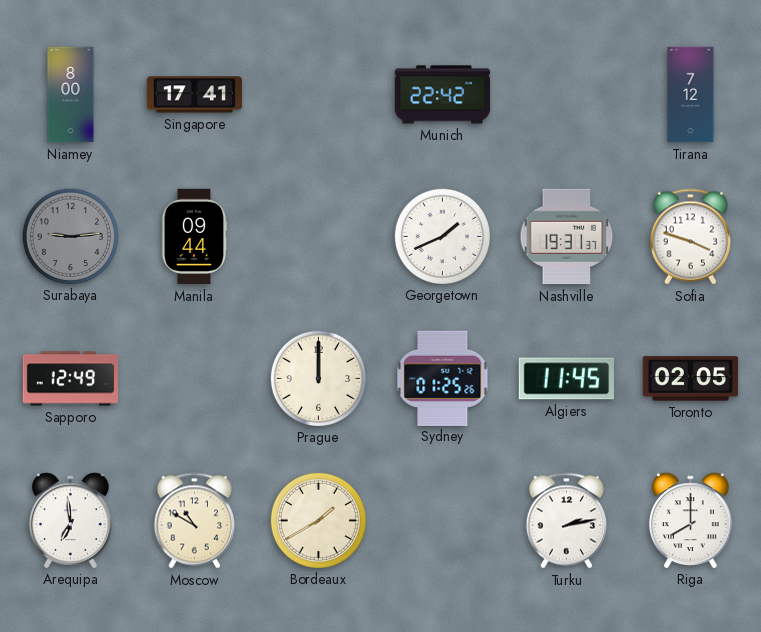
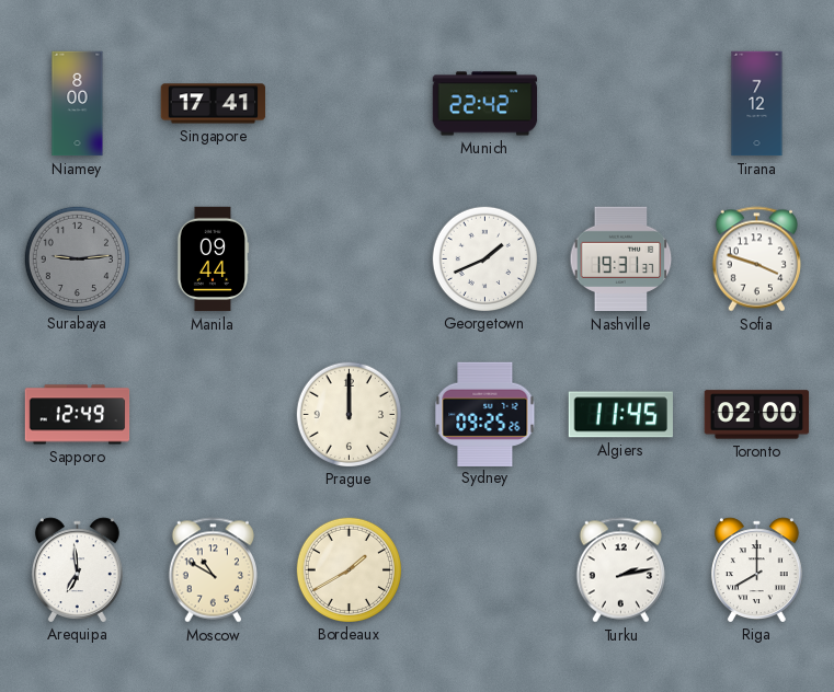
Sydney: 01:25 -> 09:25 (485, 414)
Toronto: 02:05 -> 02:00 (757, 415)
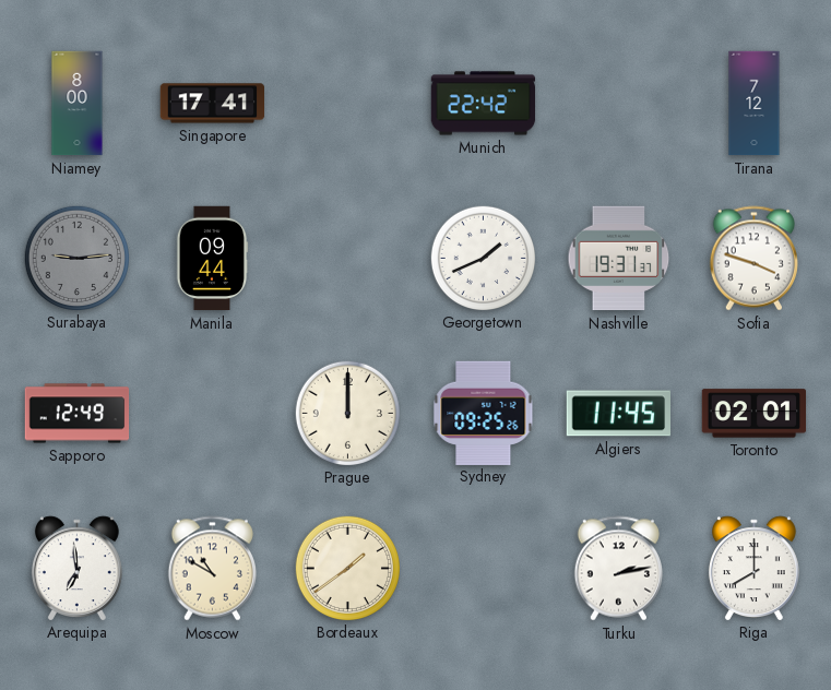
Toronto: 02:00 -> 02:01 (755, 414)
Bordeaux: 1:40 -> 1:39 (347, 568)
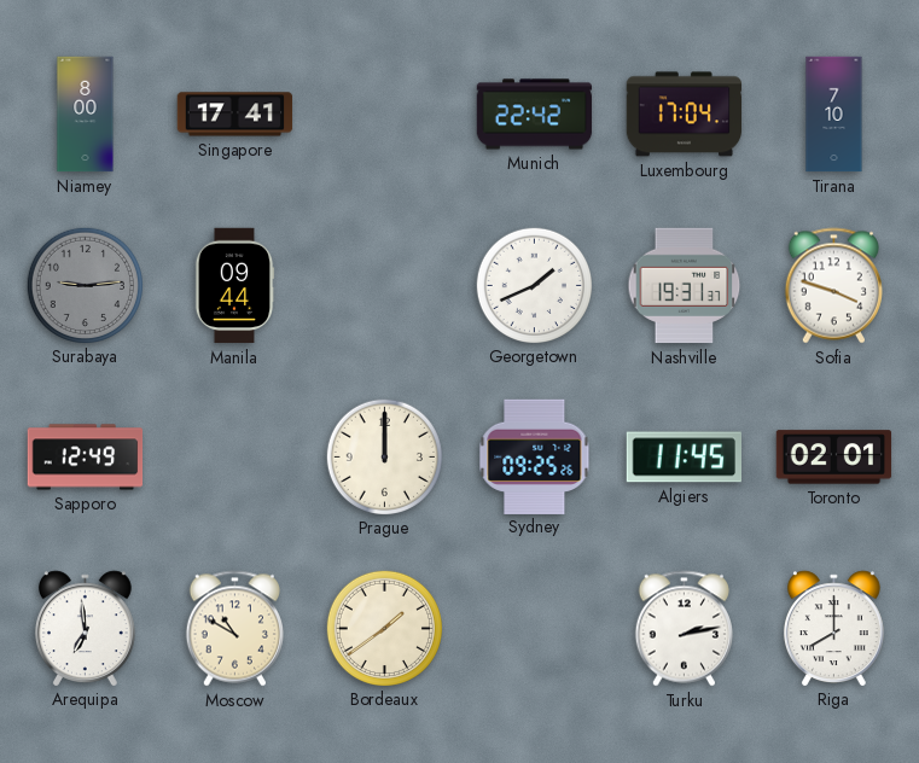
Luxembourg: none -> 17:04 (685, 115)
Tirana: 7:12 -> 7:10 (834, 115)
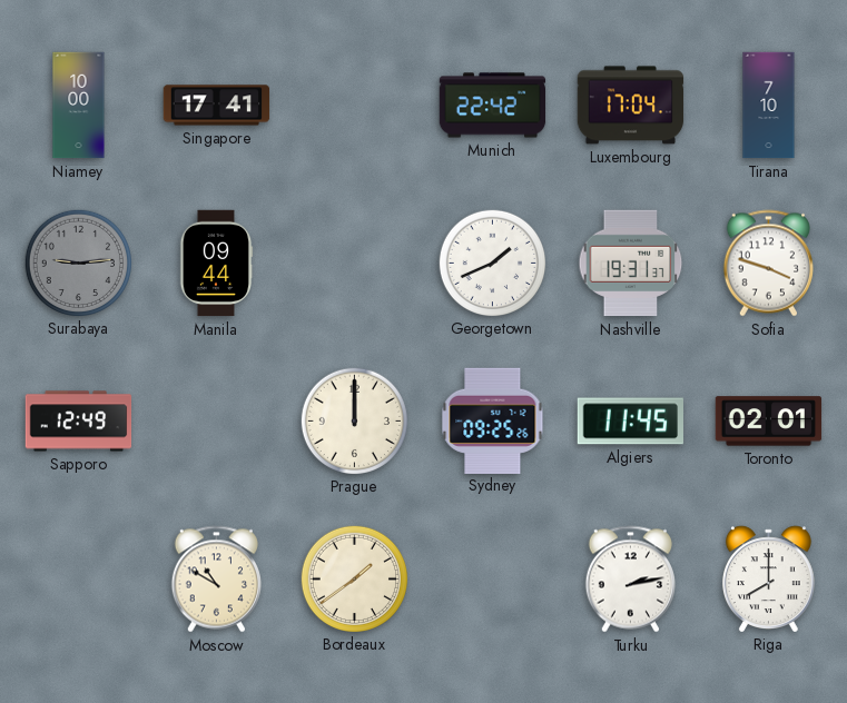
Niamey: 8:00 -> 10:00 (79, 106)
Arequipa: 6:59 -> none (85, 628)
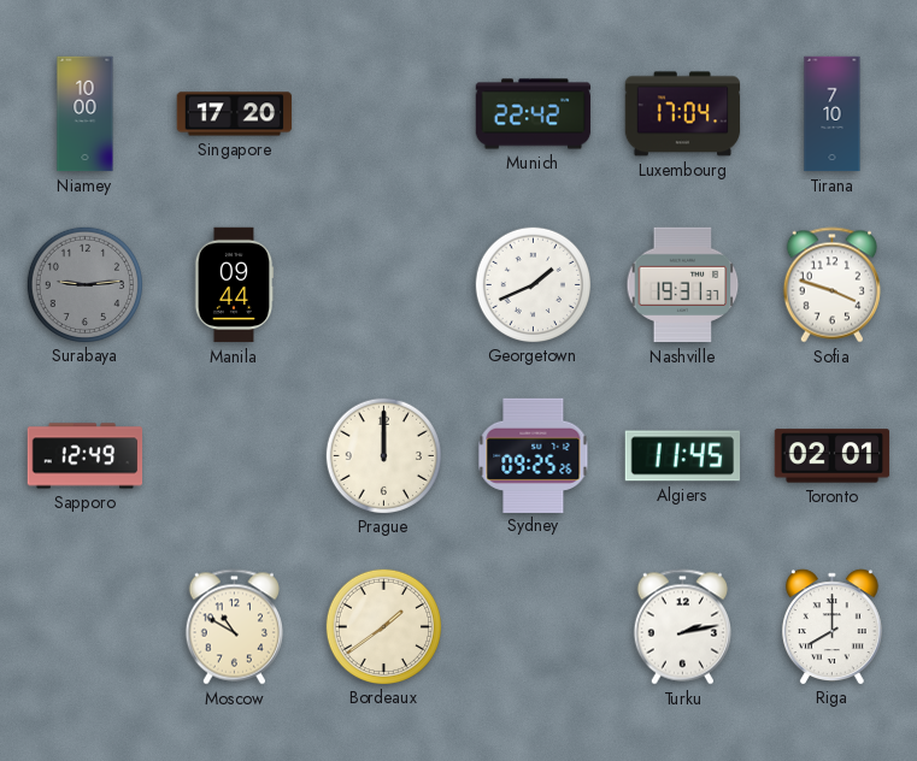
Singapore: 17:41 -> 17:20 (235, 114)
